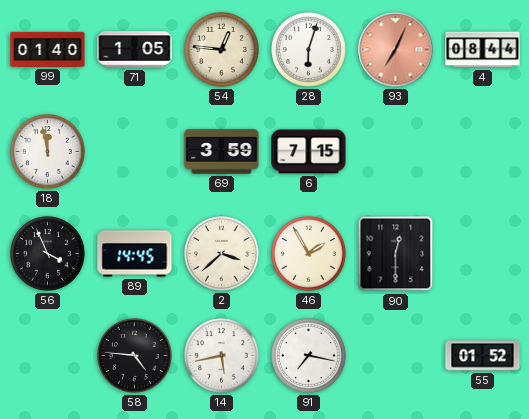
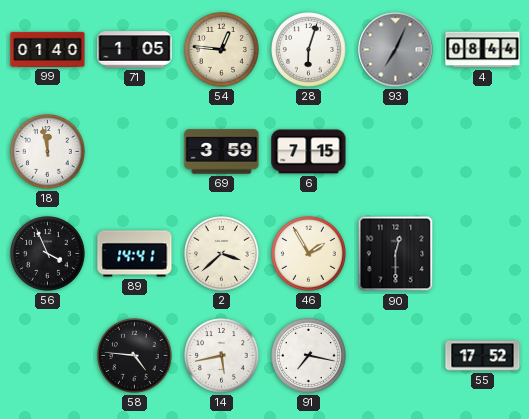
93 dial: salmon -> grey (396, 50)
89: 14:45 -> 14:41 (135, 254)
55: 01:52 -> 17:52 (483, 356)
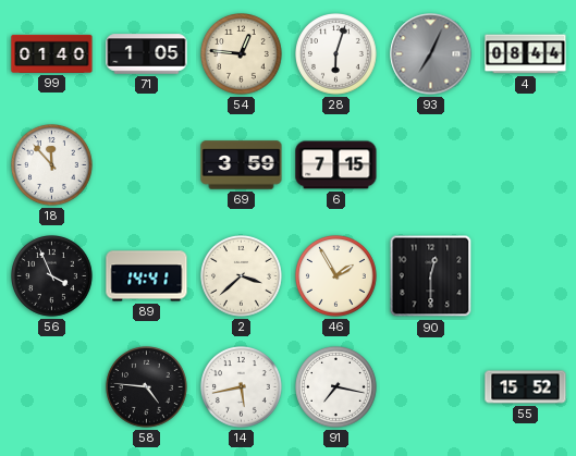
18: 11:58 -> 11:53 (52, 165)
55: 17:52 -> 15:52 (526, 387)
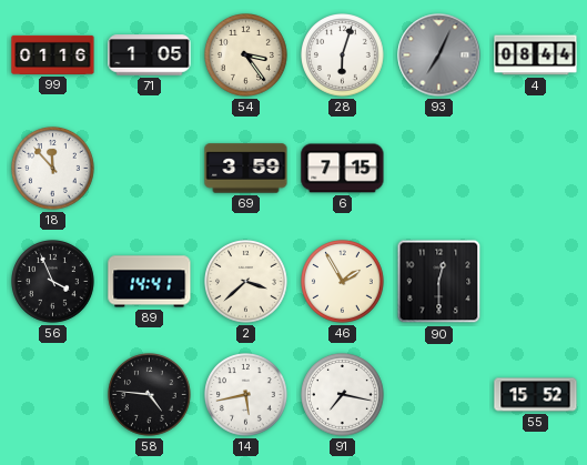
99: 01:40 -> 01:16 (53, 54)
54: 12:46 -> 3:24 (246, 55)
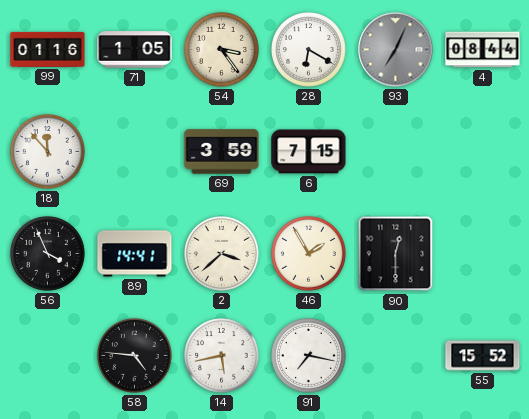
28: 6:03 -> 6:20 (309, 50)
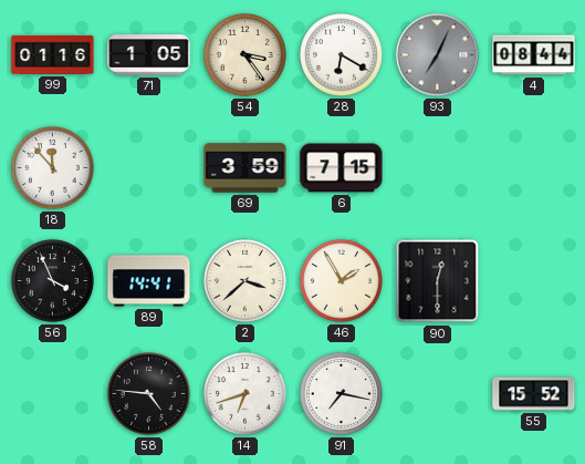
14: 5:43 -> 6:42 (246, 394)
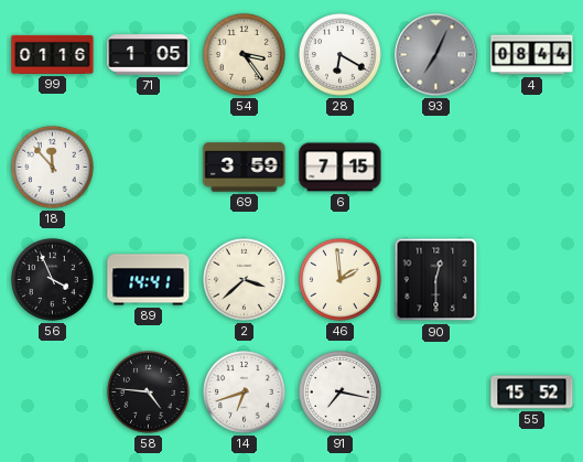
46: 1:55 -> 1:59 (341, 280)
